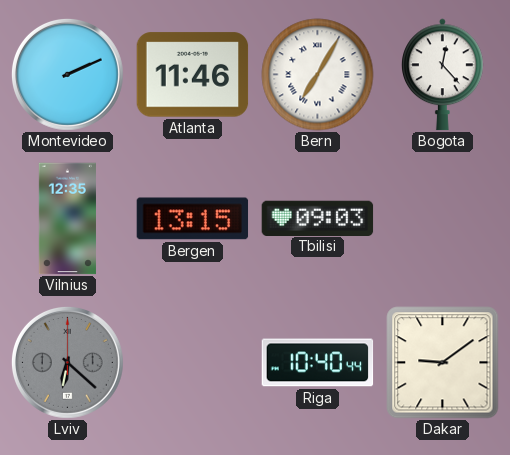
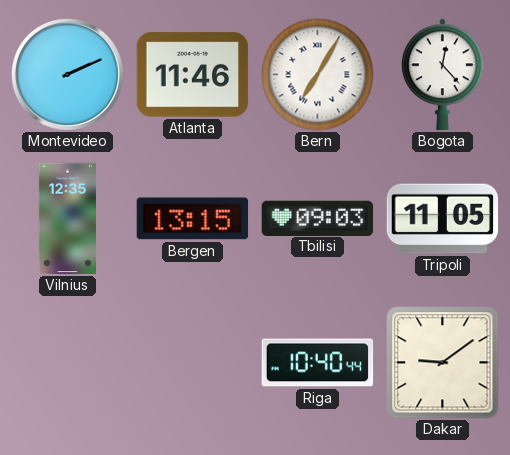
Tripoli: none -> 11:05 (443, 219)
Lviv: 6:22 -> none (67, 362)
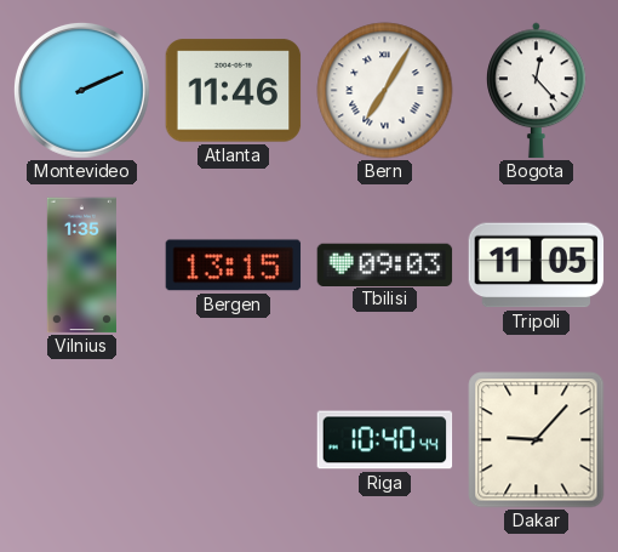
Vilnius: 12:35 -> 1:35 (81, 266)
Dakar: 9:09 -> 9:07 (537, 440)
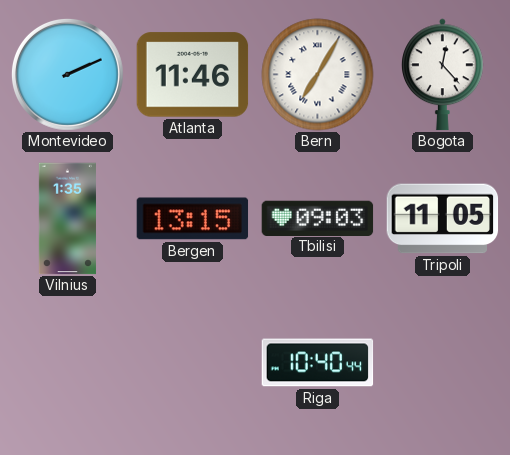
Dakar: 9:07 -> none (537, 440)
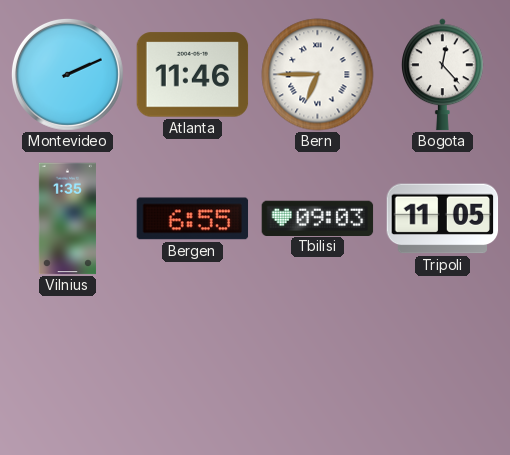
Bern: 7:05 -> 6:45 (318, 75)
Bergen: 13:15 -> 6:55 (193, 219)
Riga: 10:40 -> none (318, 363)
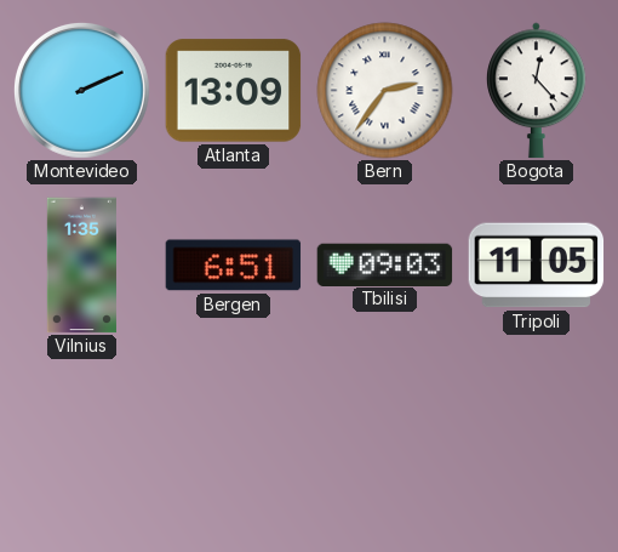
Atlanta: 11:46 -> 13:09 (234, 91)
Bern: 6:45 -> 2:36 (385, 91)
Bergen: 6:55 -> 6:51 (234, 266)
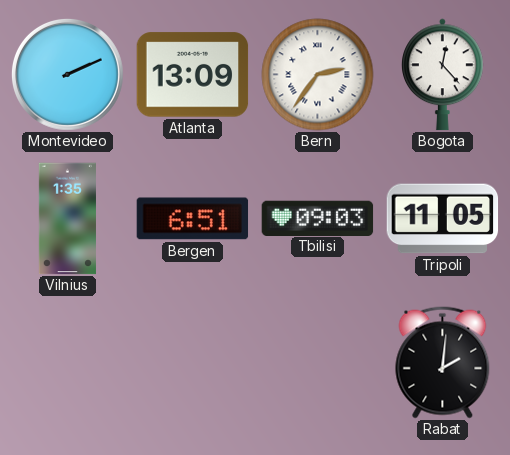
Rabat: none -> 2:01 (443, 363)
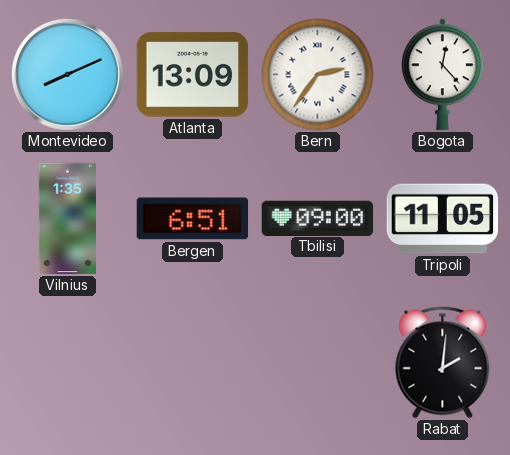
Montevideo: 2:11 -> 8:11 (67, 74)
Tbilisi: 09:03 -> 09:00 (318, 218)
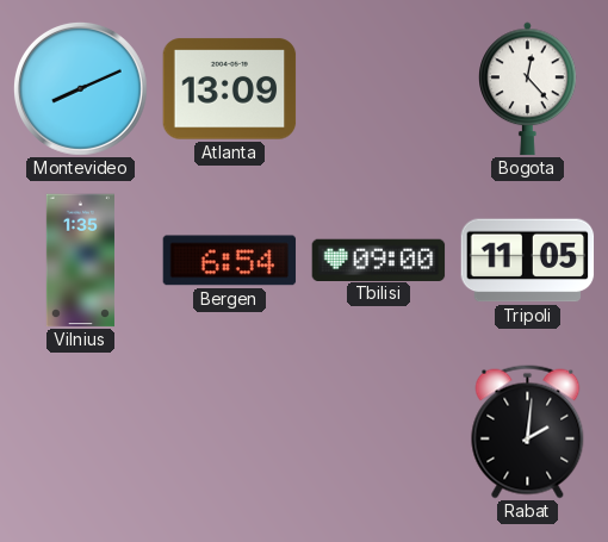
Bern: 2:36 -> none (318, 75)
Bergen: 6:51 -> 6:54 (230, 261)
